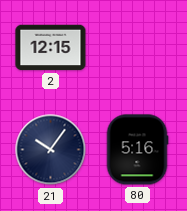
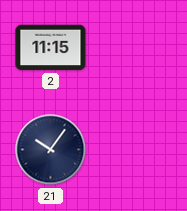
2: 12:15 -> 11:15 (51, 48)
80: 5:16 -> none (137, 150)
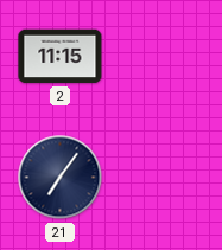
21: 10:06 -> 7:06 (61, 178)
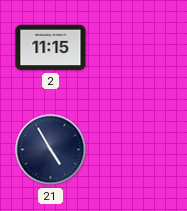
21: 7:06 -> 4:55 (51, 150)
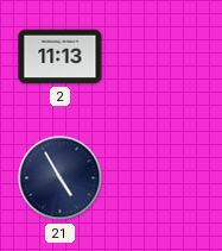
2: 11:15 -> 11:13 (61, 57)
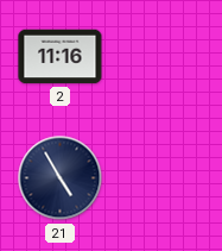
2: 11:13 -> 11:16 (61, 57)
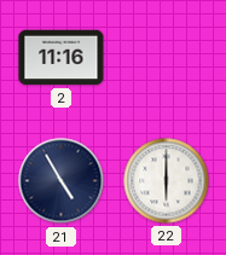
22: none -> 6:00 (167, 181)
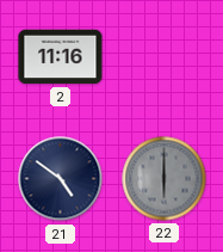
21: 4:55 -> 4:51 (61, 179)
22 dial: white -> grey (165, 179)
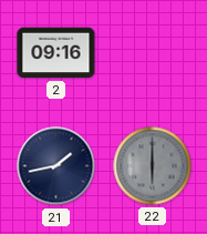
2: 11:16 -> 09:16 (56, 53)
21: 4:51 -> 1:43 (56, 166)
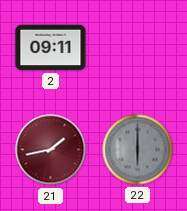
2: 09:16 -> 09:11 (51, 48)
21 dial: navy -> burgundy (51, 150)
